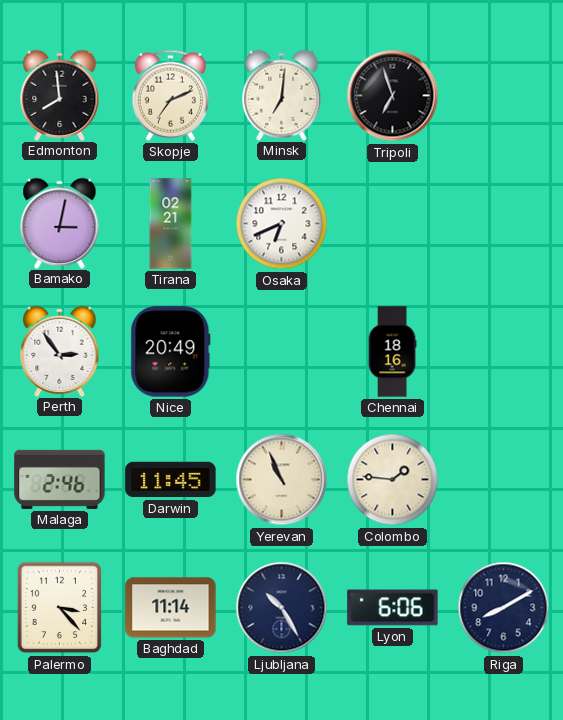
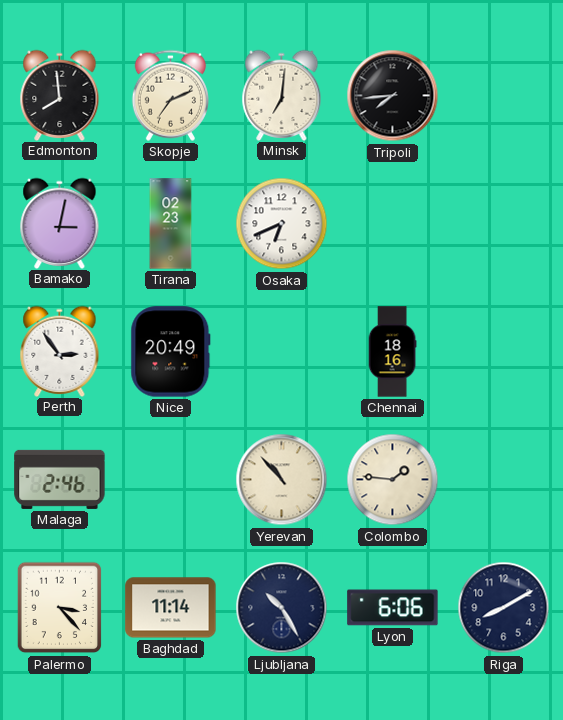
Tripoli: 6:57 -> 7:44 (393, 96)
Tirana: 02:21 -> 02:23 (171, 224)
Darwin: 11:45 -> none (171, 480)
Yerevan: 10:56 -> 10:53 (282, 480)
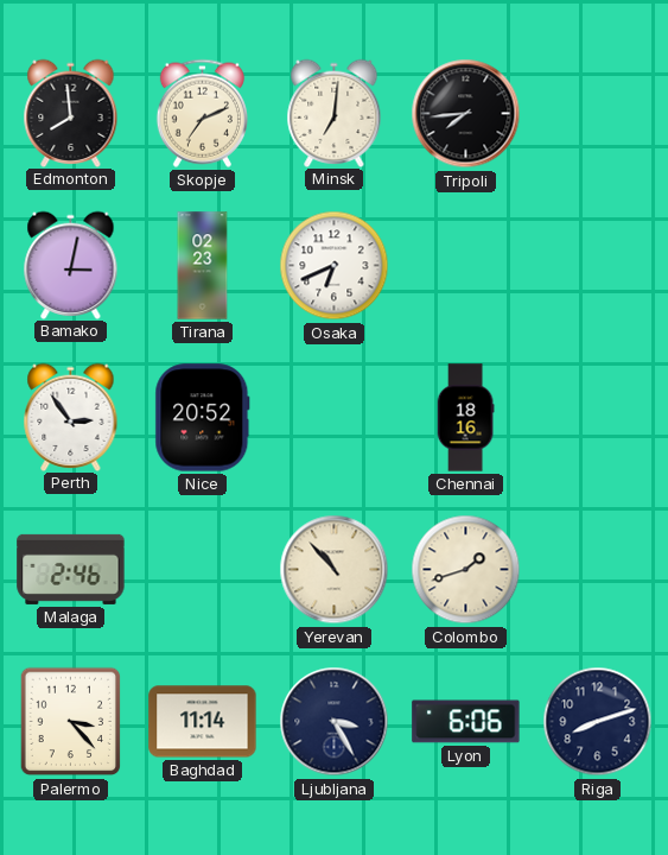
Nice: 20:49 -> 20:52 (203, 418)
Colombo: 1:46 -> 1:42 (466, 570)
Ljubljana: 10:25 -> 3:25 (335, 722)
Riga: 8:10 -> 8:12 (598, 722)
